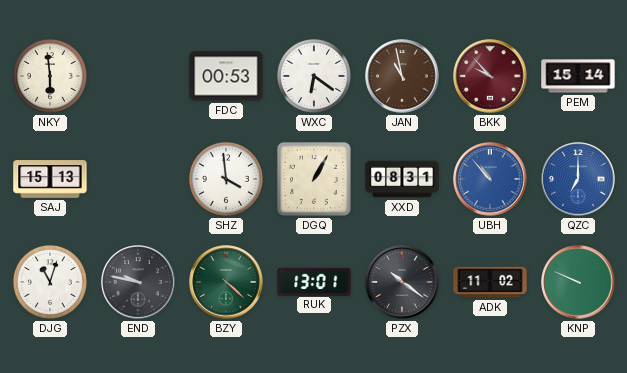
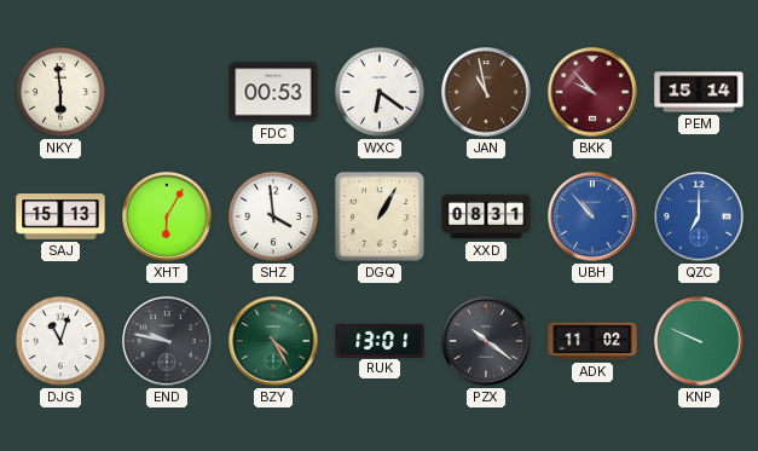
XHT: none -> 6:05 (167, 216)
BZY: 4:22 -> 4:25 (273, 341)
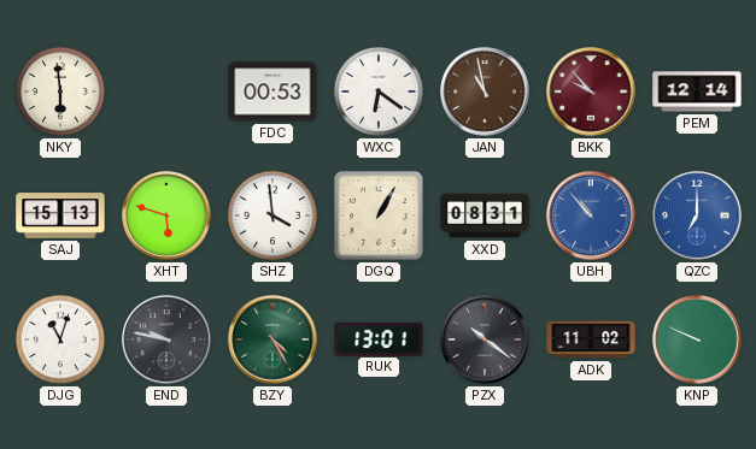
PEM: 15:14 -> 12:14 (697, 91)
XHT: 6:05 -> 5:48 (166, 215)
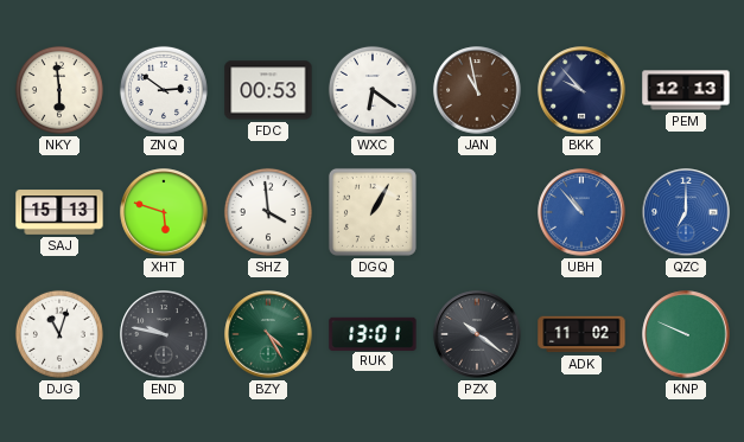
ZNQ: none -> 2:51 (164, 90)
BKK dial: burgundy -> navy (581, 90)
PEM: 12:14 -> 12:13 (686, 90)
XXD: 08:31 -> none (485, 215)
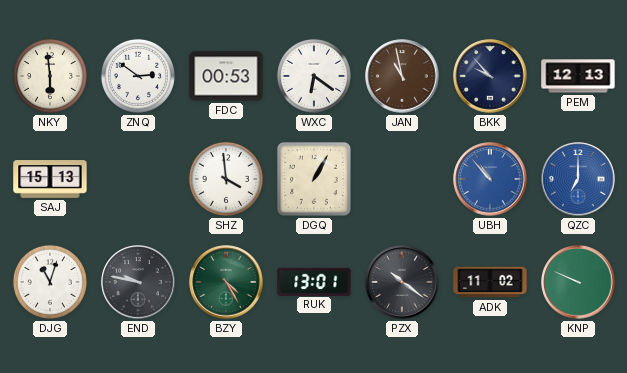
XHT: 5:48 -> none (164, 212)
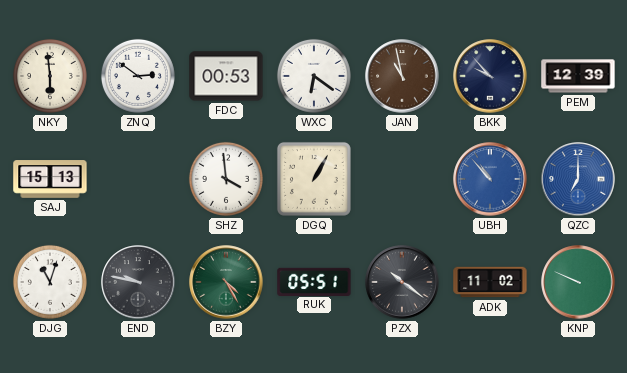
PEM: 12:13 -> 12:39 (578, 76)
RUK: 13:01 -> 05:51 (314, 281)
